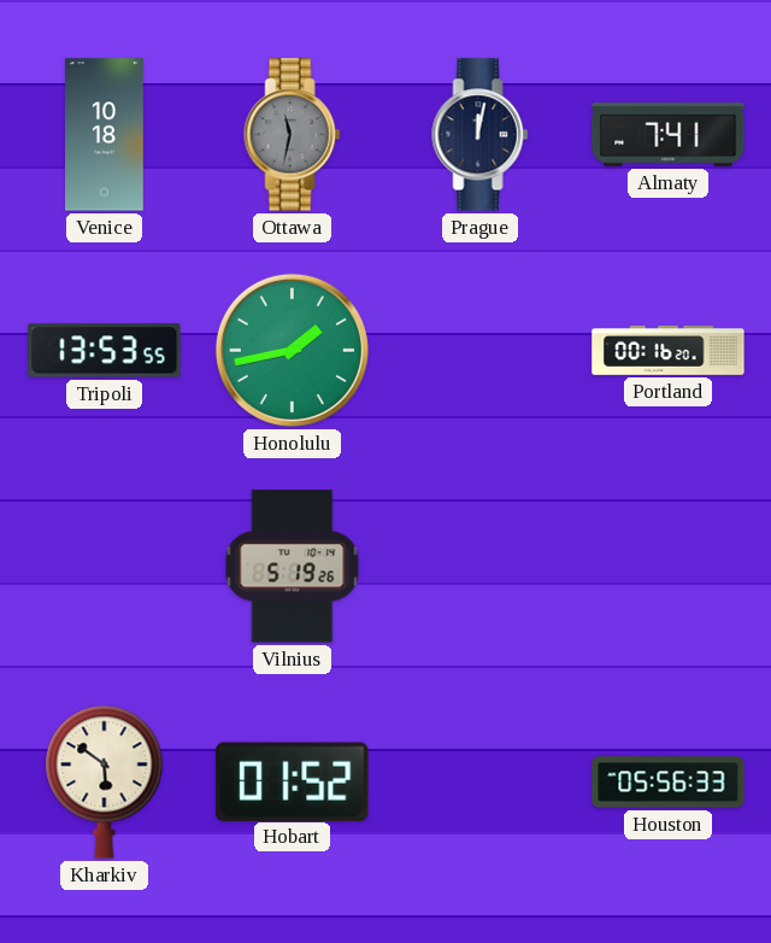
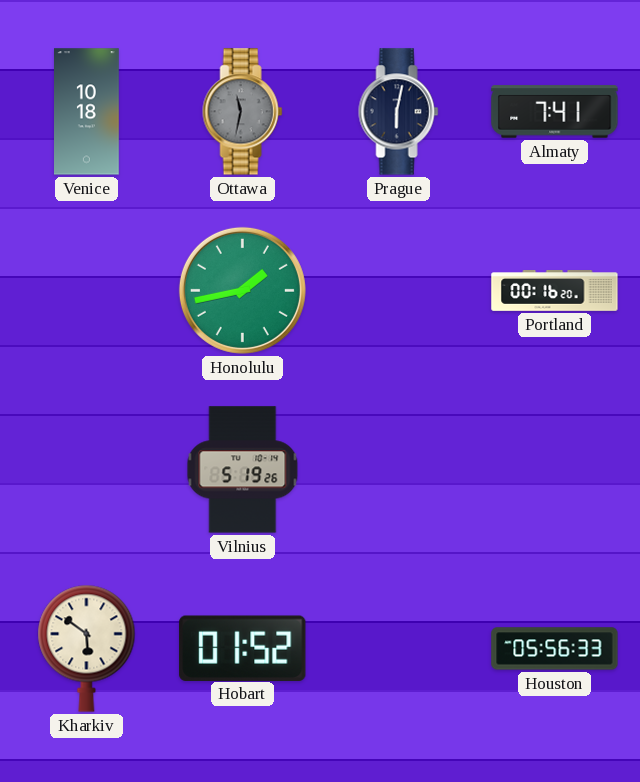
Prague: 12:02 -> 6:02 (399, 112)
Tripoli: 13:53 -> none (105, 351)
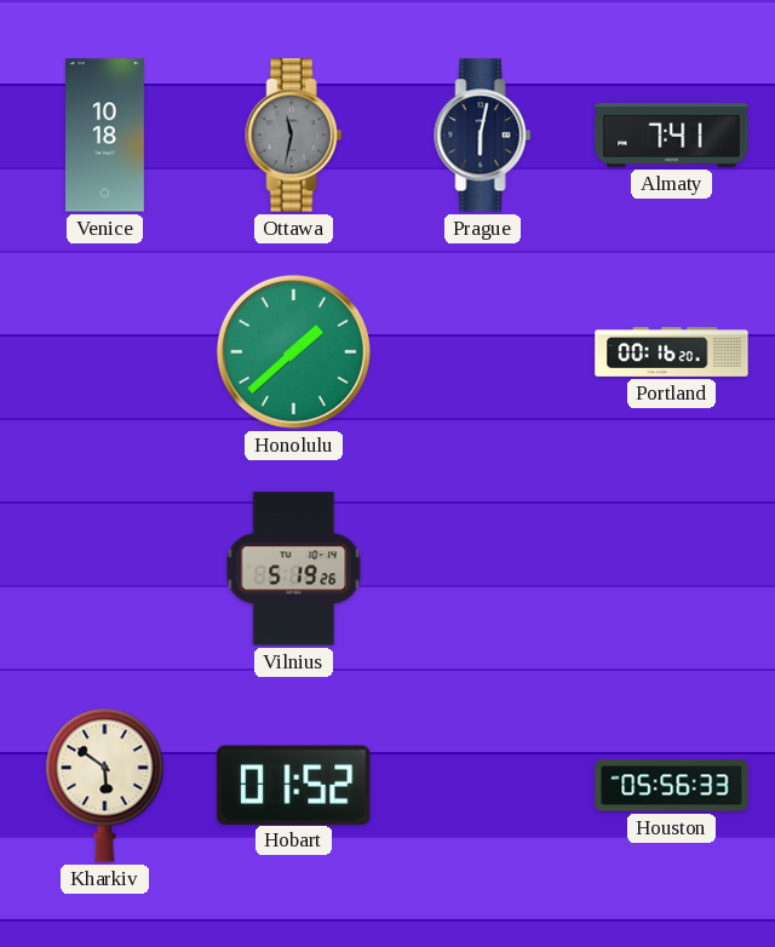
Honolulu: 1:43 -> 1:38 (293, 351)
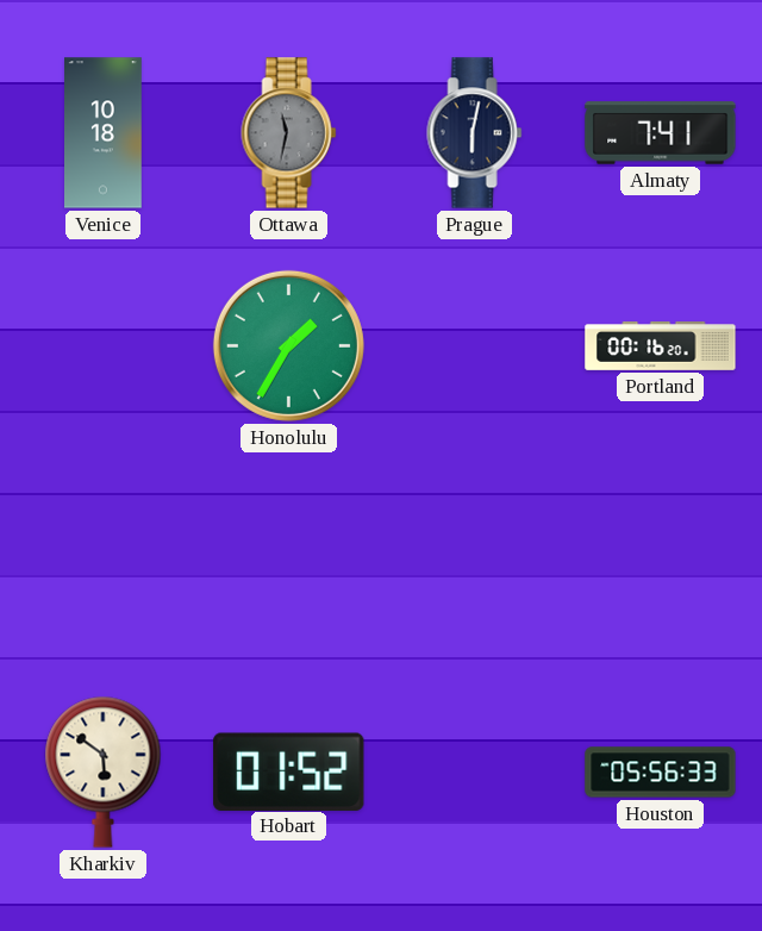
Honolulu: 1:38 -> 1:35 (288, 345)
Vilnius: 5:19 -> none (294, 569)
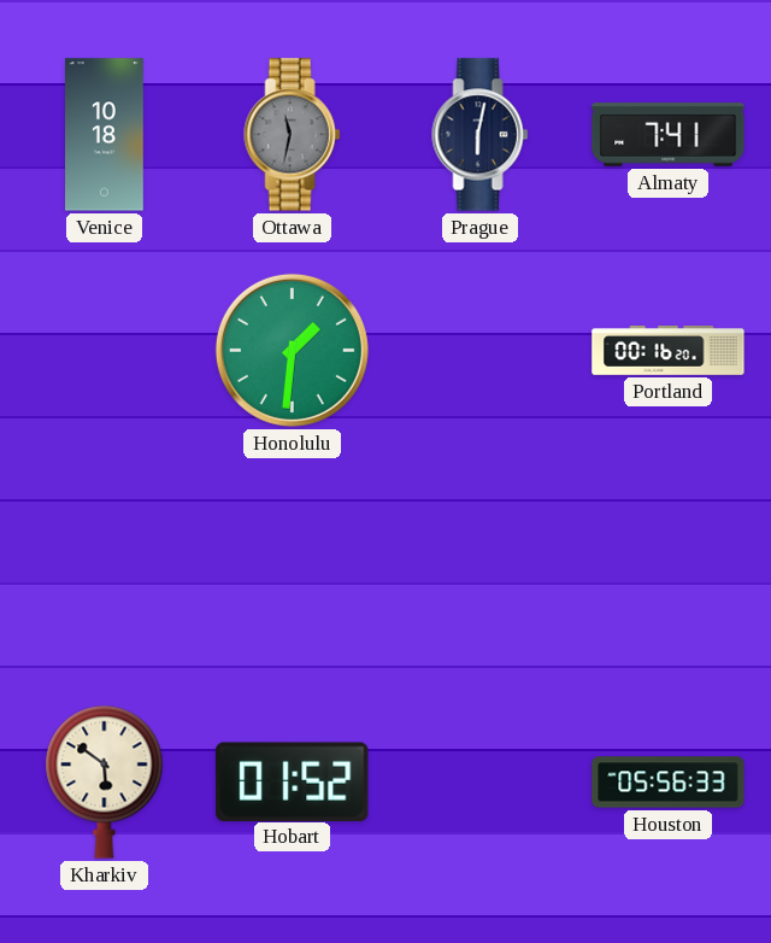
Honolulu: 1:35 -> 1:31 (292, 350)
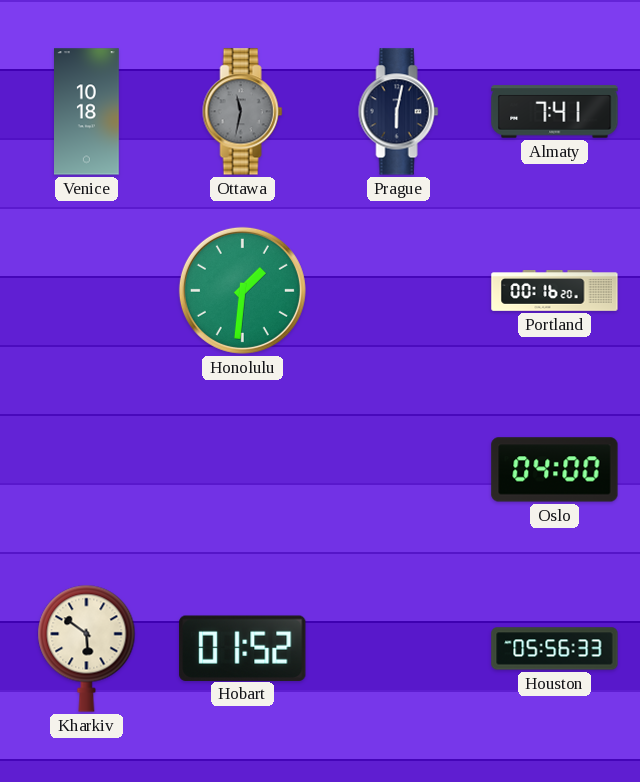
Oslo: none -> 04:00 (555, 470)
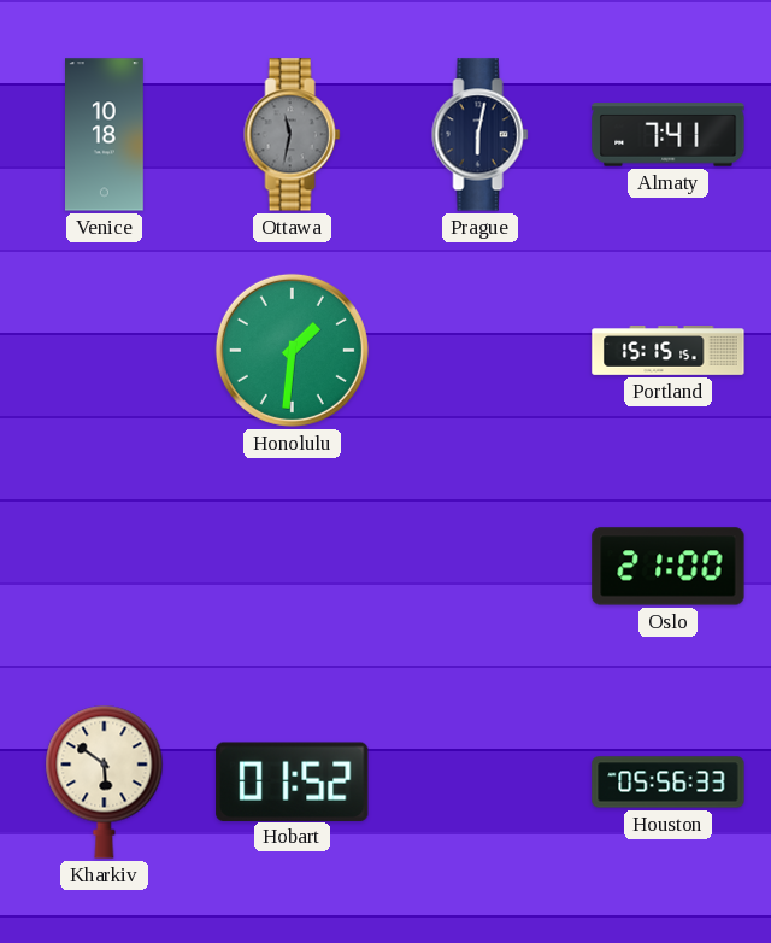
Portland: 00:16 -> 15:15 (669, 351)
Oslo: 04:00 -> 21:00 (669, 567)
